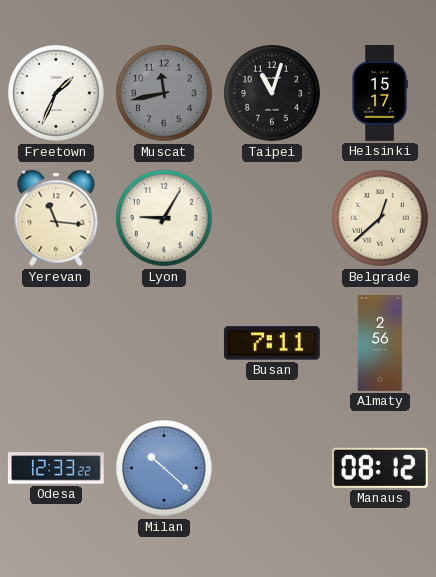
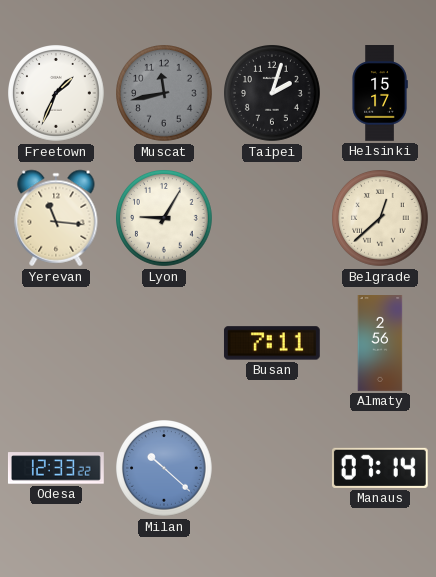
Taipei: 11:03 -> 2:03 (273, 94)
Manaus: 08:12 -> 07:14 (380, 468)
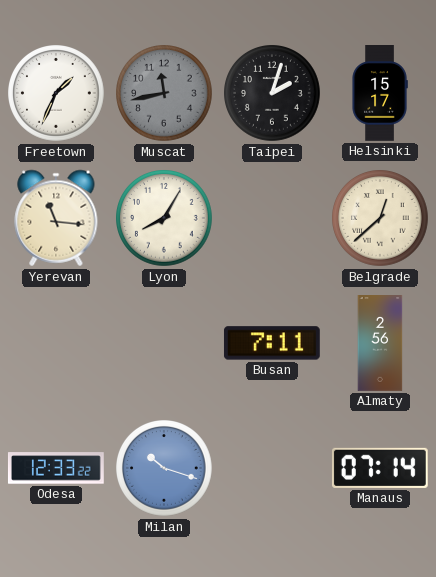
Lyon: 9:05 -> 8:05 (165, 219)
Milan: 10:22 -> 10:18 (165, 469)
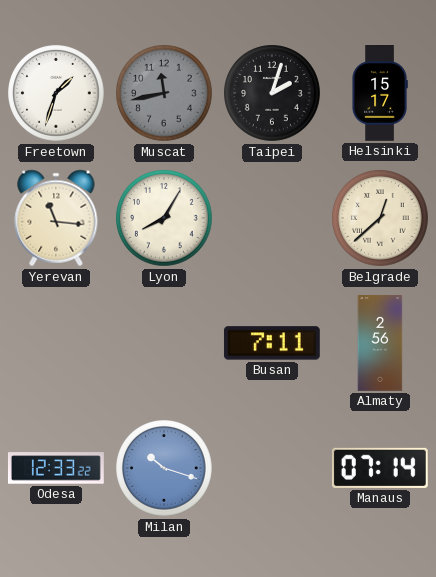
Freetown: 1:34 -> 1:33 (57, 94)
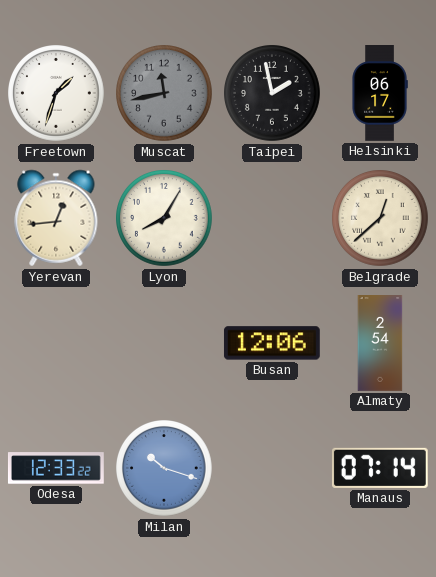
Taipei: 2:03 -> 1:58 (273, 94)
Helsinki: 15:17 -> 06:17 (380, 94)
Yerevan: 11:16 -> 12:44 (56, 218)
Busan: 7:11 -> 12:06 (272, 343)
Almaty: 2:56 -> 2:54 (380, 343)
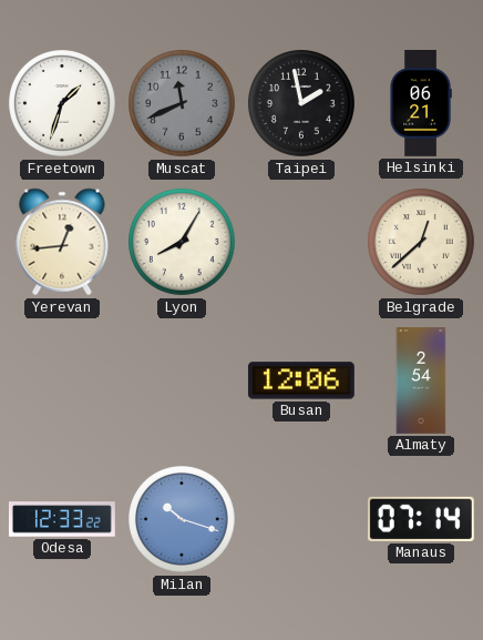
Muscat: 11:43 -> 11:41 (183, 104)
Helsinki: 06:17 -> 06:21 (421, 104)
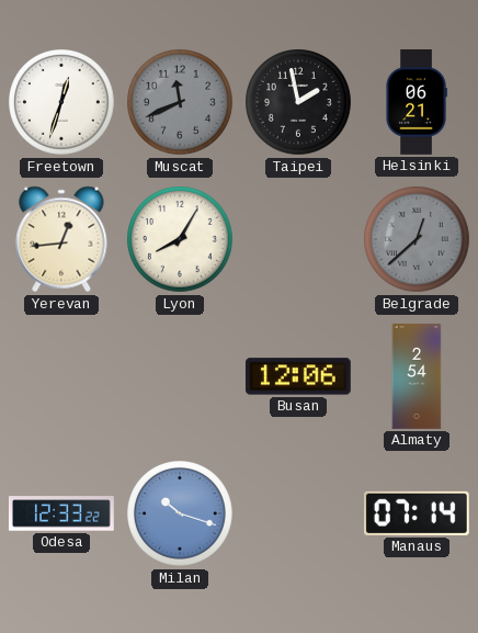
Freetown: 1:33 -> 12:33 (62, 103)
Belgrade dial: cream -> grey (418, 240)
